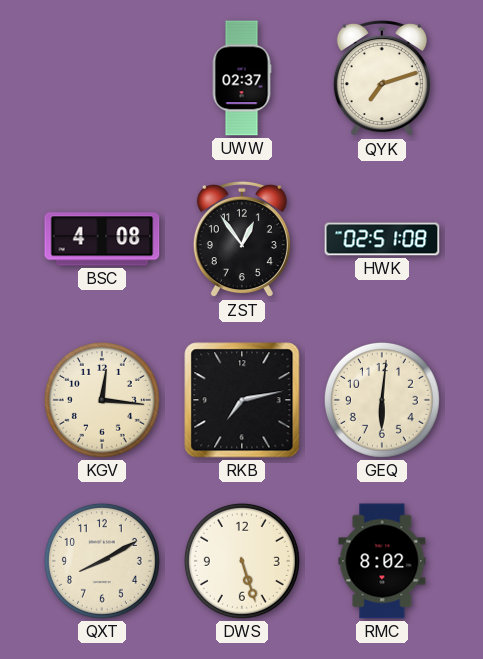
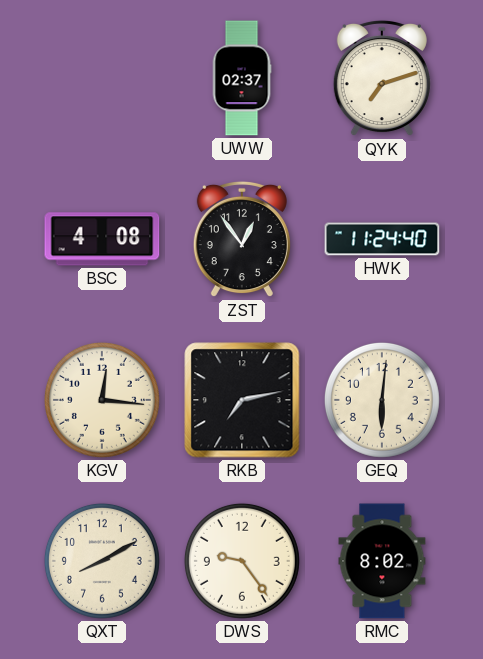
HWK: 02:51 -> 11:24 (382, 239)
DWS: 5:27 -> 9:24 (242, 561)
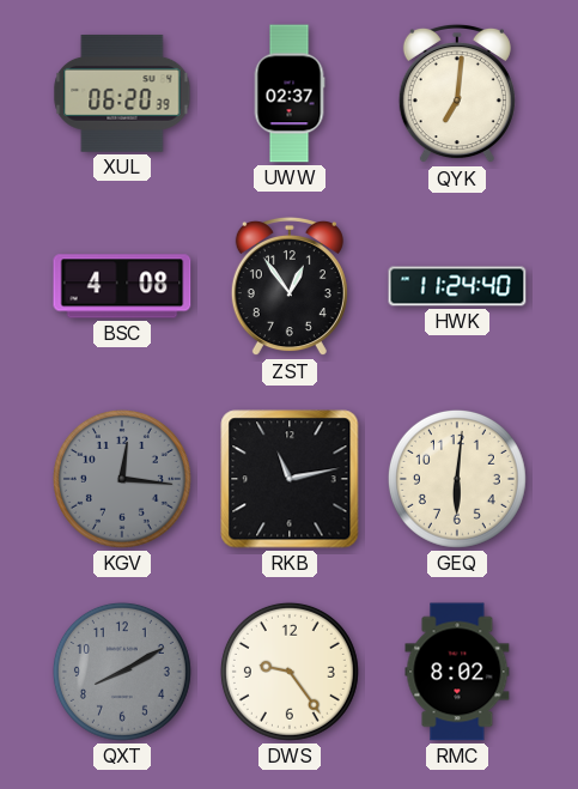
XUL: none -> 06:20 (122, 93)
QYK: 7:12 -> 7:01 (457, 93)
KGV dial: cream -> grey (122, 479)
RKB: 7:13 -> 11:13 (290, 479)
QXT dial: cream -> grey (122, 672)
